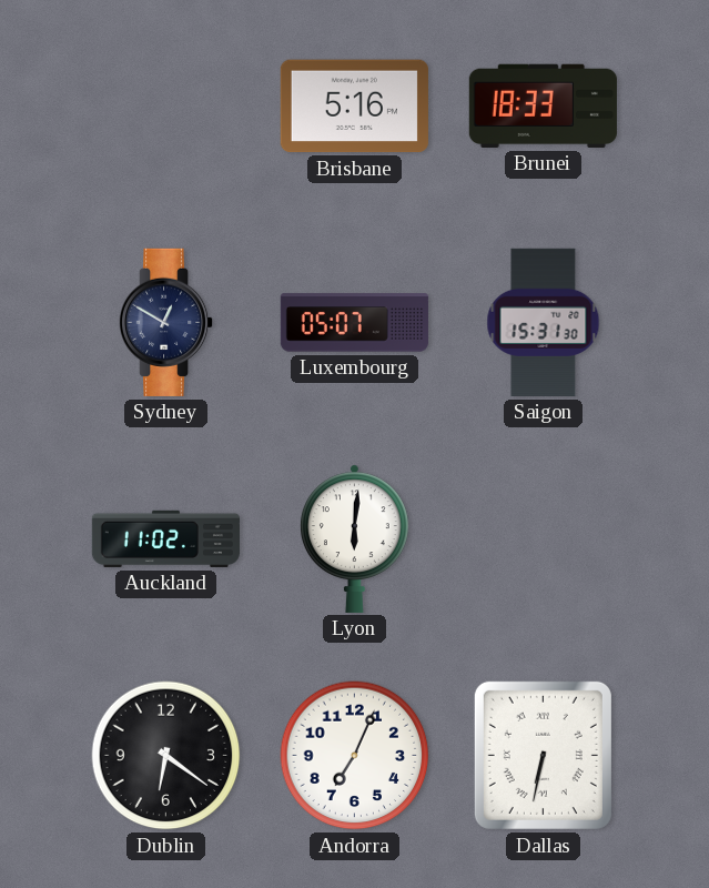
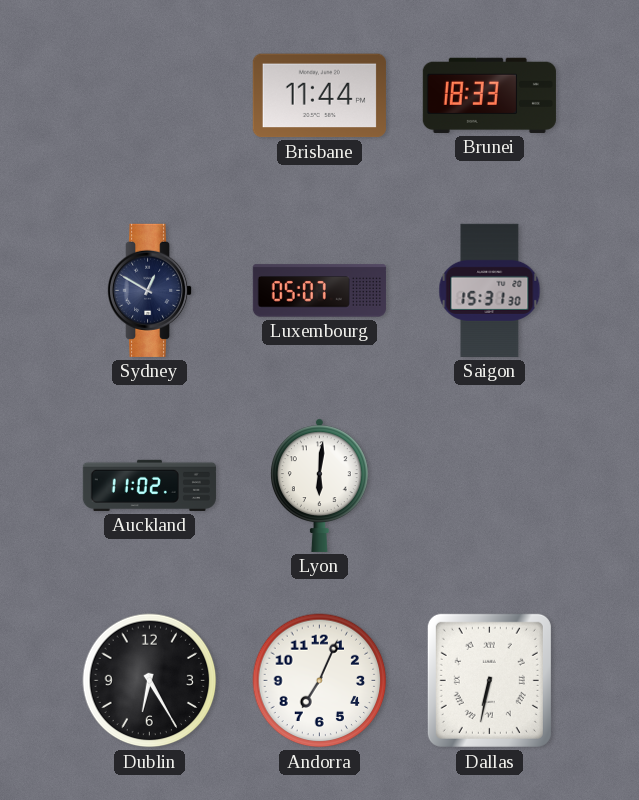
Brisbane: 5:16 -> 11:44 (319, 96)
Dublin: 6:21 -> 6:25 (150, 681)
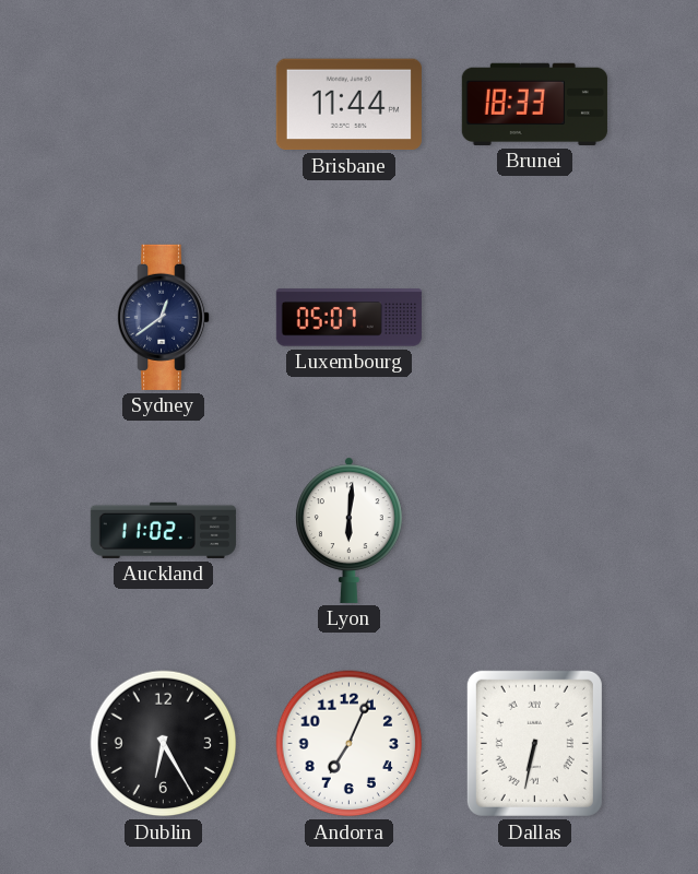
Sydney: 12:50 -> 12:39 (165, 317)
Saigon: 15:31 -> none (490, 290)
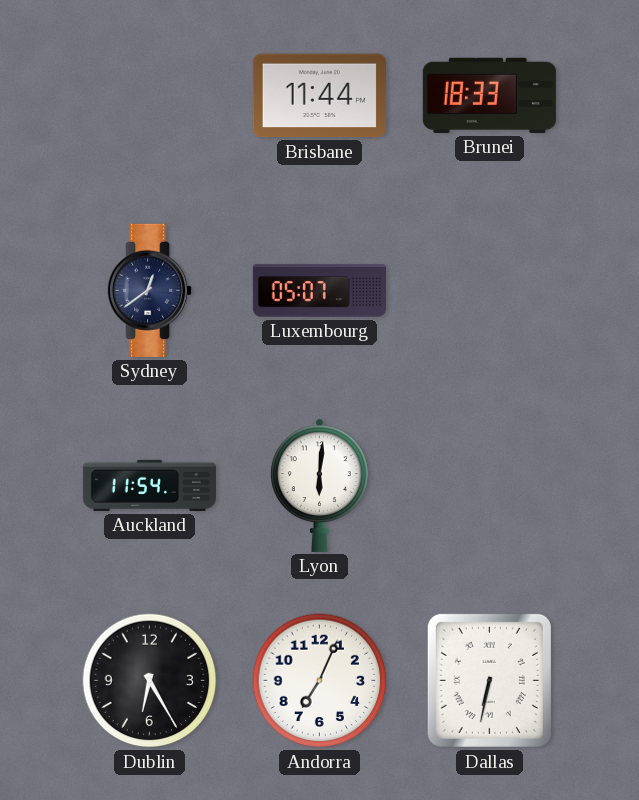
Auckland: 11:02 -> 11:54 (149, 485)
